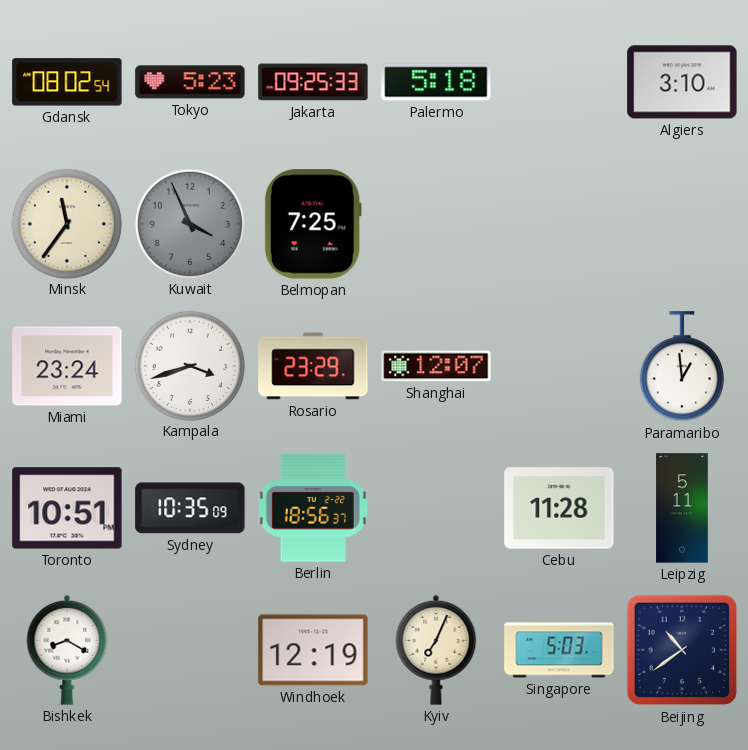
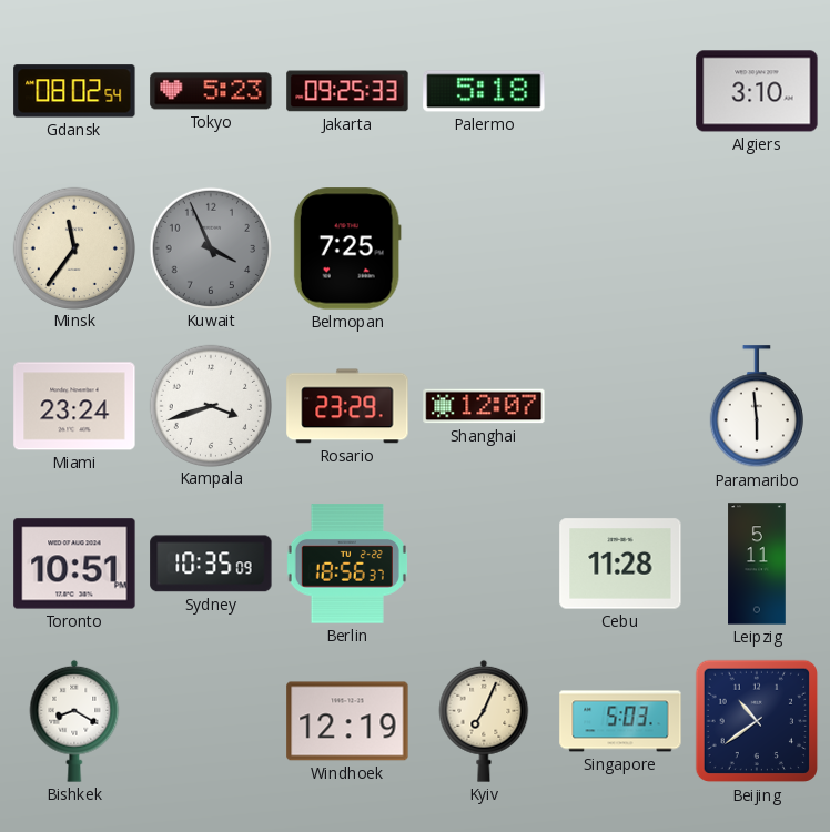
Paramaribo: 12:59 -> 5:59 (757, 407)
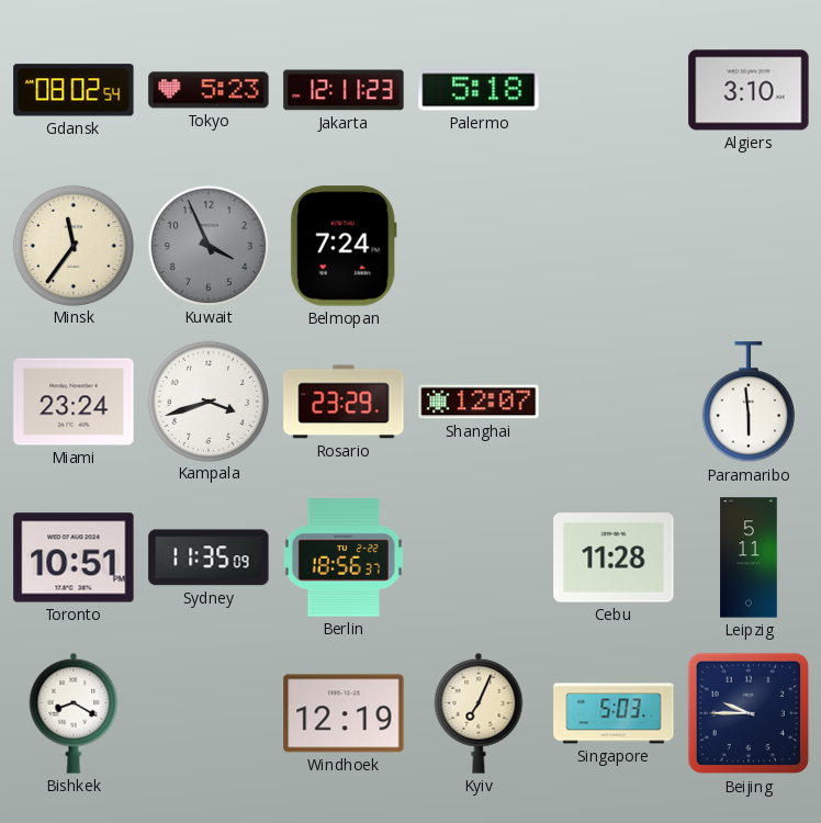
Jakarta: 09:25 -> 12:11 (344, 90)
Belmopan: 7:25 -> 7:24 (344, 246)
Sydney: 10:35 -> 11:35 (209, 557)
Beijing: 10:39 -> 9:45 (749, 713)
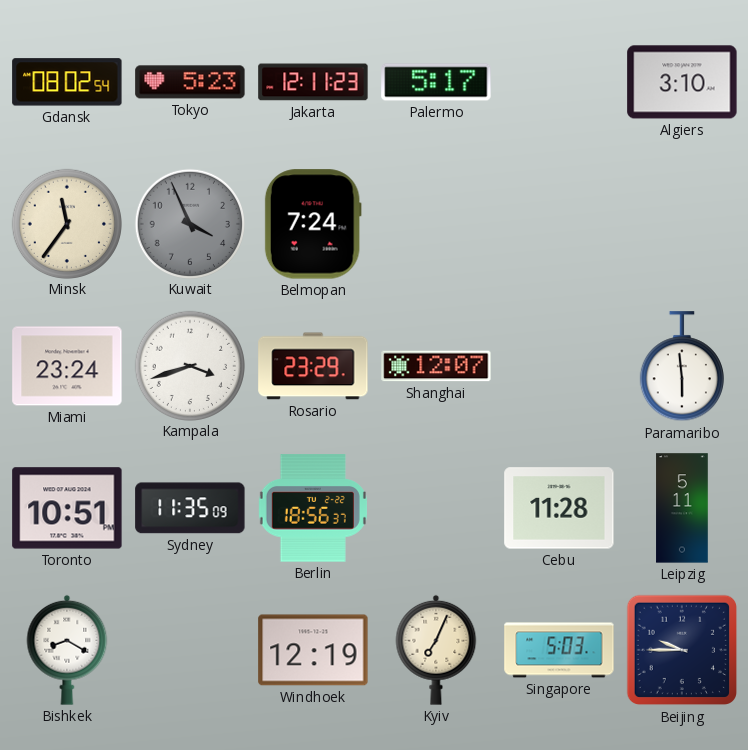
Palermo: 5:18 -> 5:17 (436, 82)
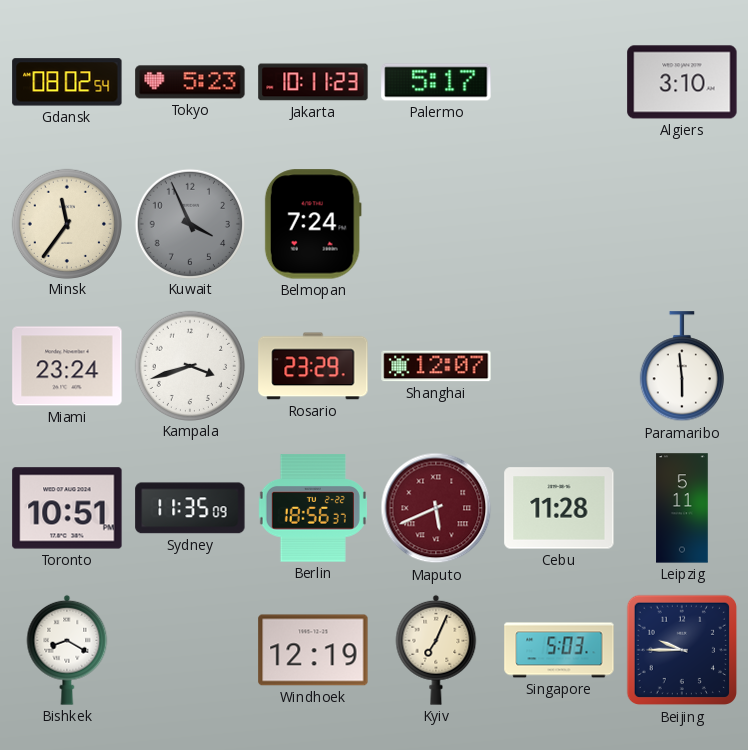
Jakarta: 12:11 -> 10:11 (313, 82)
Maputo: none -> 5:41 (436, 508)
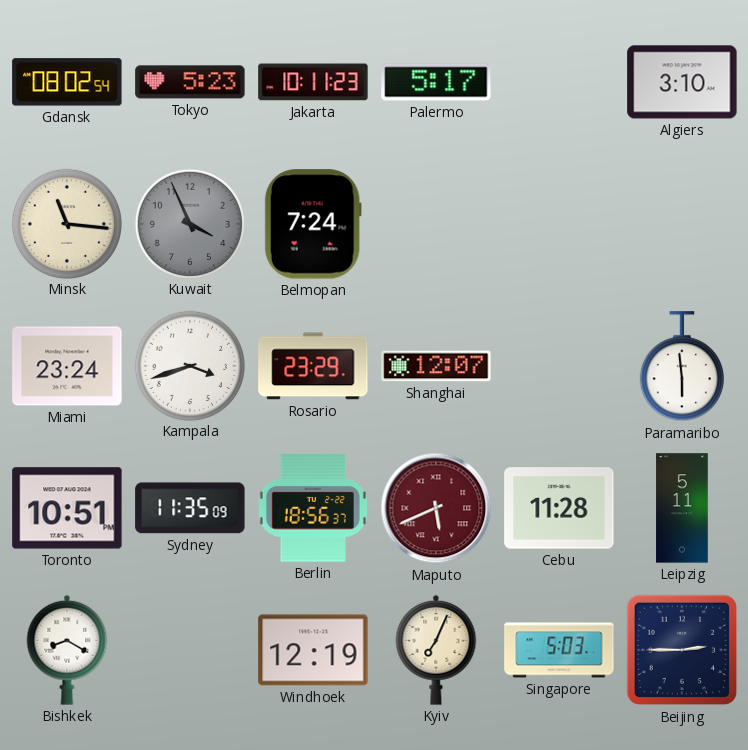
Minsk: 11:36 -> 11:16 (66, 223)
Beijing: 9:45 -> 2:45 (682, 650)
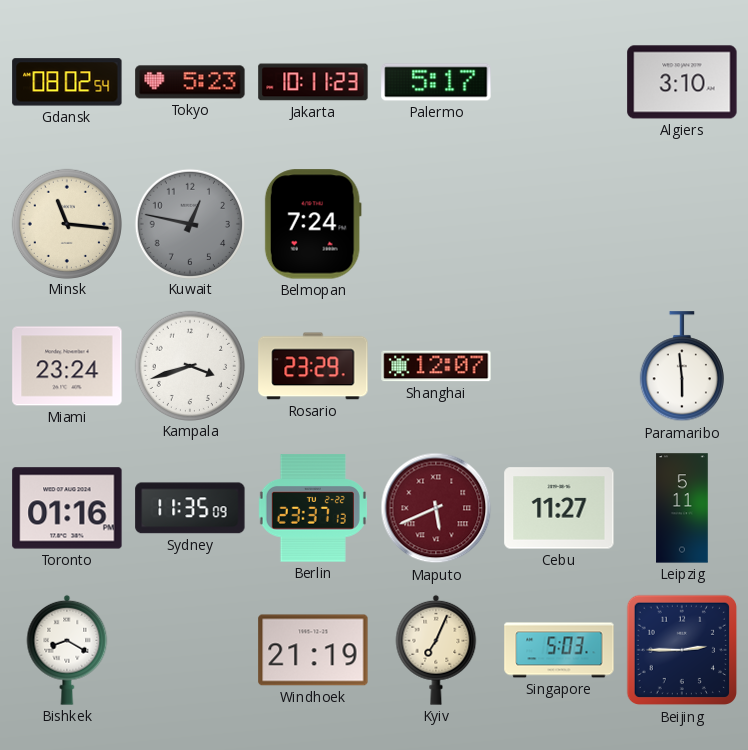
Kuwait: 3:56 -> 12:47 (189, 223)
Toronto: 10:51 -> 01:16 (67, 508)
Berlin: 18:56 -> 23:37 (313, 508)
Cebu: 11:28 -> 11:27 (559, 508)
Windhoek: 12:19 -> 21:19 (313, 650)
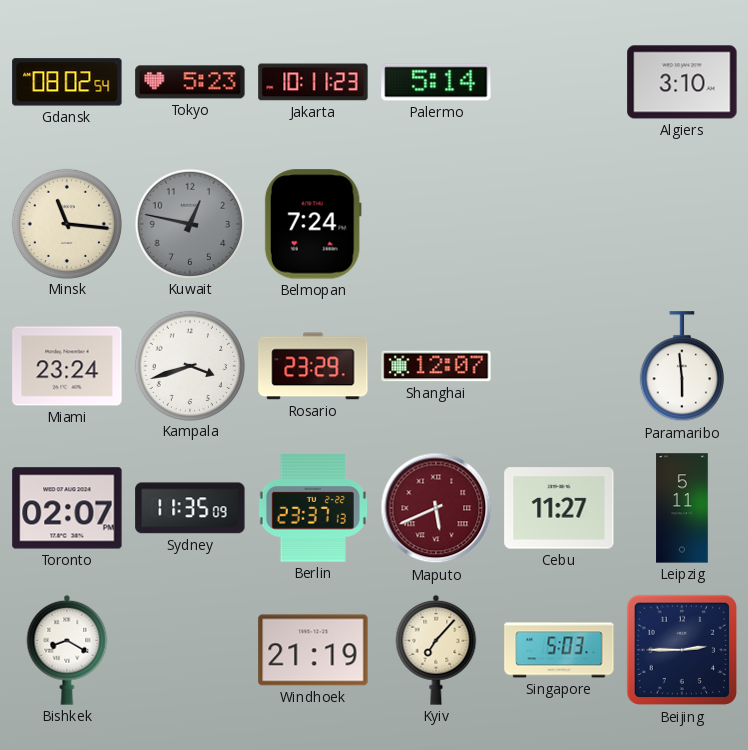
Palermo: 5:17 -> 5:14 (436, 82)
Toronto: 01:16 -> 02:07 (67, 508)
Kyiv: 7:04 -> 7:07 (436, 650)
